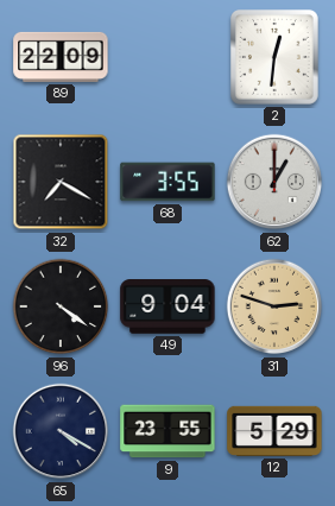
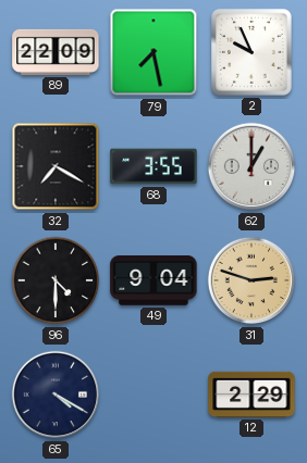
79: none -> 7:28 (153, 52)
2: 12:31 -> 9:56 (253, 53)
96: 4:21 -> 4:30 (56, 280)
9: 23:55 -> none (167, 431)
12: 5:29 -> 2:29 (251, 395)
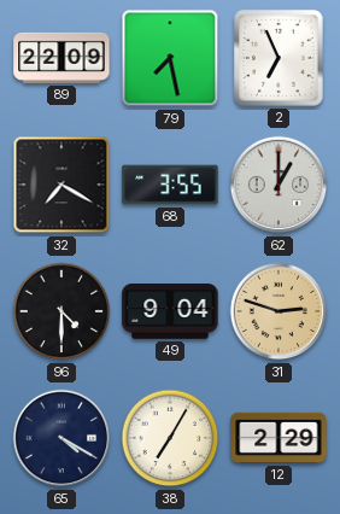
2: 9:56 -> 6:56 (280, 59)
38: none -> 7:05 (170, 438)
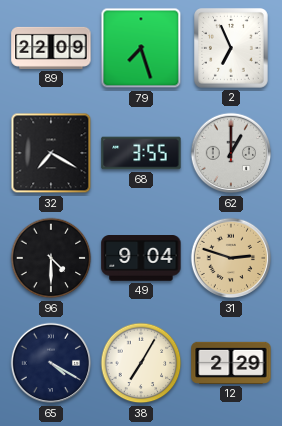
79: 7:28 -> 7:27 (141, 48)
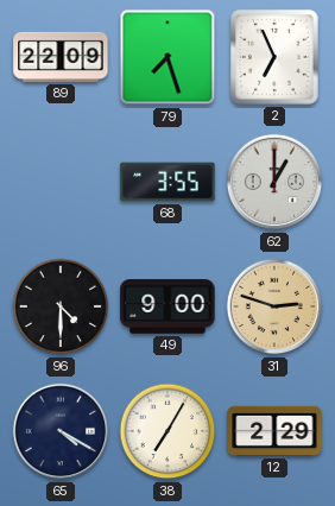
32: 7:20 -> none (51, 153)
49: 9:04 -> 9:00 (167, 308)
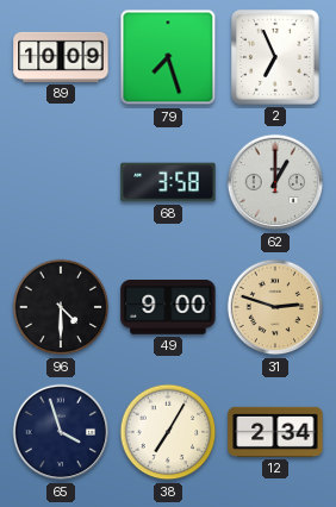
89: 22:09 -> 10:09 (61, 57)
68: 3:55 -> 3:58 (168, 182)
65: 4:20 -> 3:57 (61, 432)
12: 2:29 -> 2:34 (275, 432)
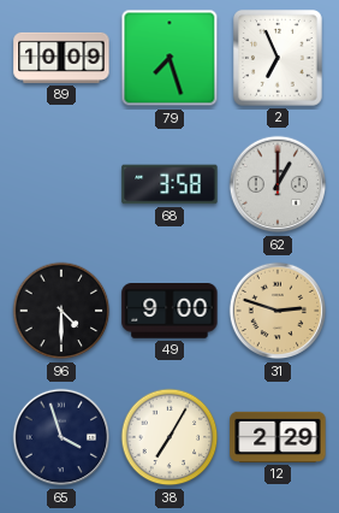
12: 2:34 -> 2:29 (278, 437)
